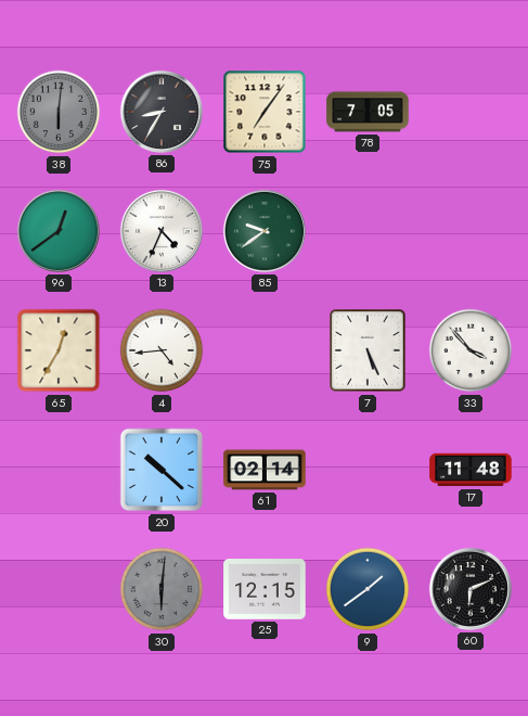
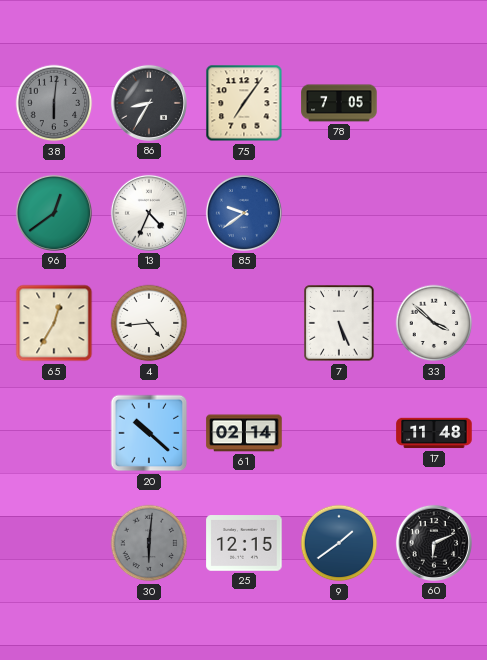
85 dial: green -> blue (244, 213)
33: 3:53 -> 3:52 (434, 323)
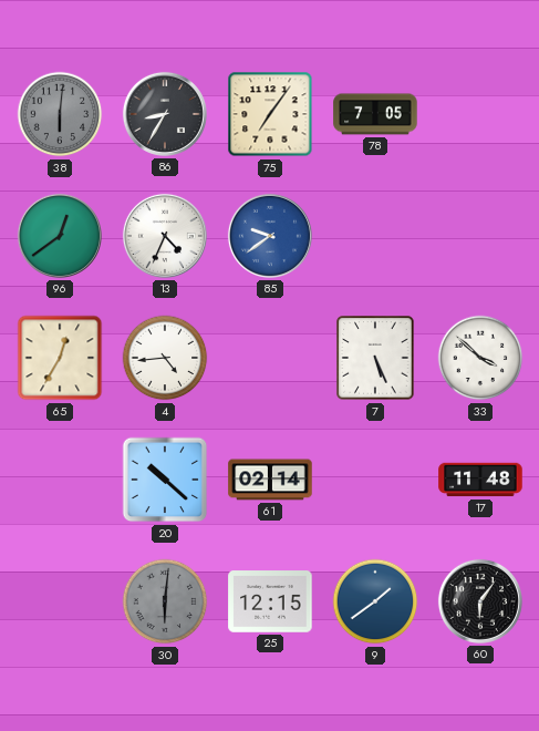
60: 6:11 -> 6:06 (480, 601)
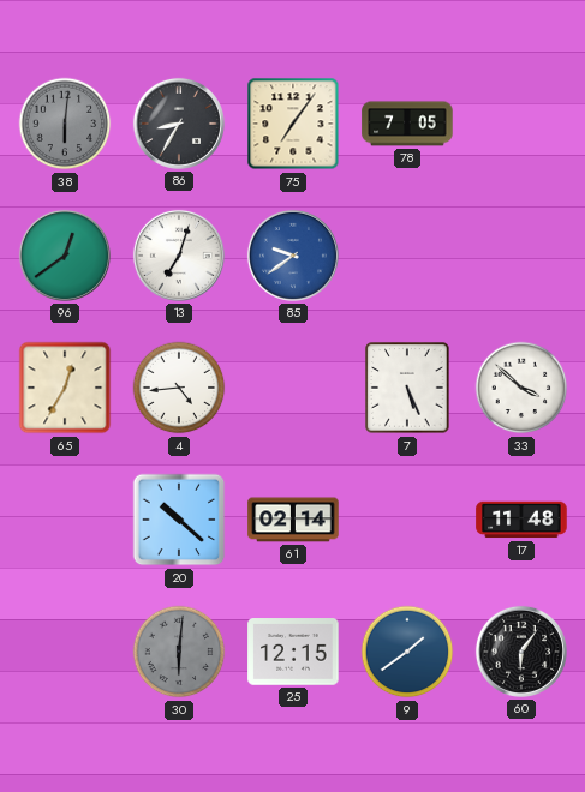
13: 4:34 -> 7:03 (179, 256)
